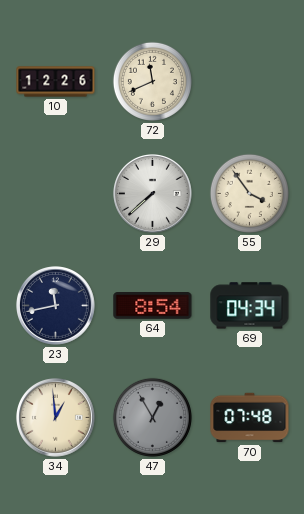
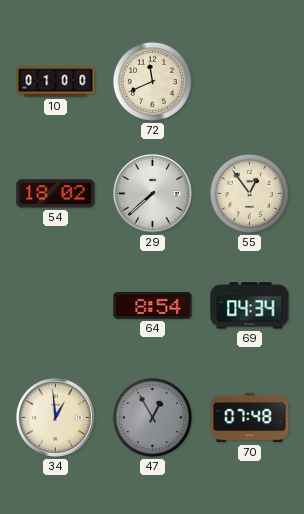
10: 12:26 -> 01:00 (56, 82)
54: none -> 18:02 (56, 194)
55: 3:54 -> 12:54 (249, 193)
23: 11:43 -> none (56, 306)
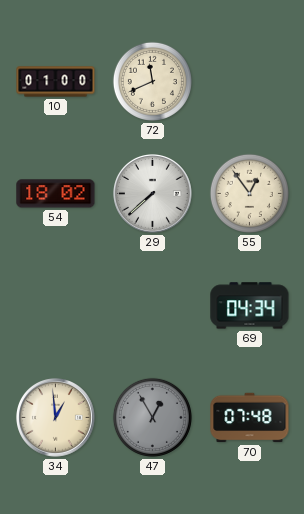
64: 8:54 -> none (153, 306)
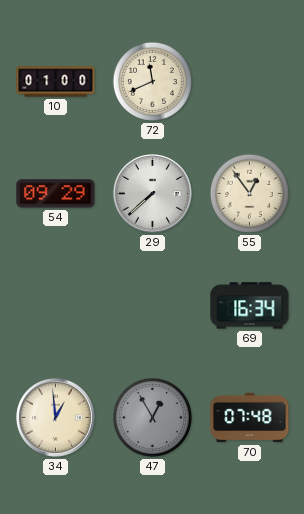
54: 18:02 -> 09:29 (56, 194)
69: 04:34 -> 16:34 (250, 306)
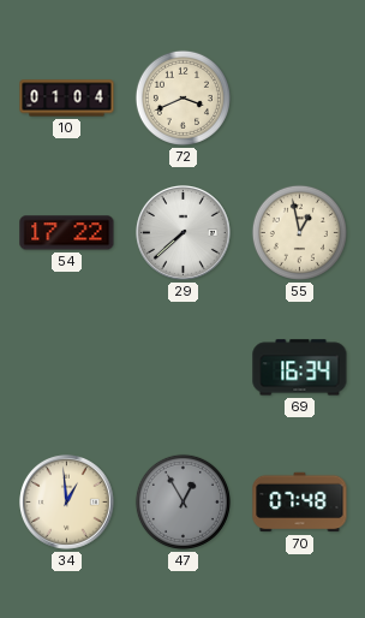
10: 01:00 -> 01:04 (67, 99)
72: 11:41 -> 3:41 (182, 97)
54: 09:29 -> 17:22 (67, 233)
55: 12:54 -> 12:58 (299, 232)
